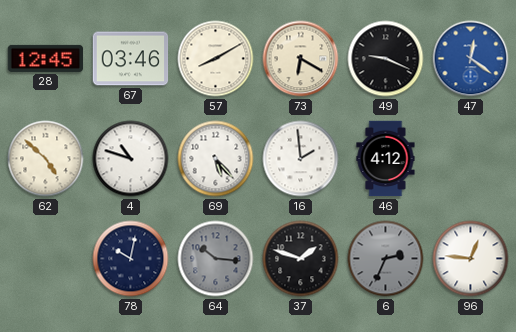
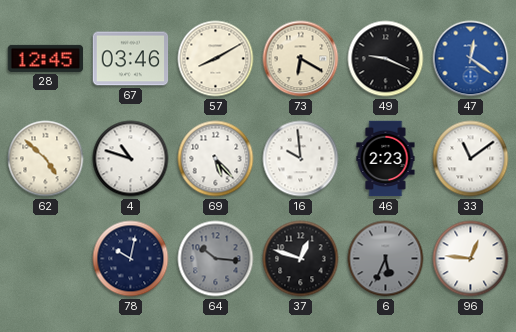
16: 1:59 -> 9:59 (301, 159)
46: 4:12 -> 2:23 (386, 159)
33: none -> 11:09 (471, 159)
37: 1:48 -> 12:48 (301, 259)
6: 2:34 -> 5:34 (386, 259)
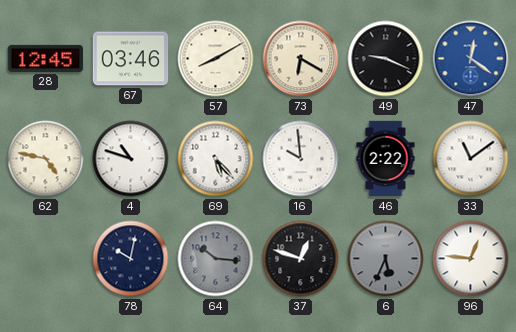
62: 4:52 -> 4:47 (46, 159)
46: 2:23 -> 2:22 (386, 159)
